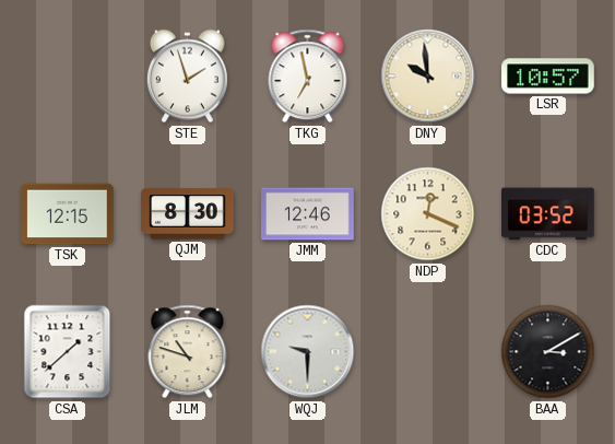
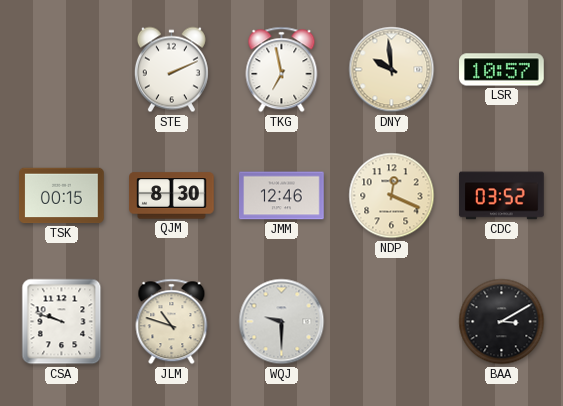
STE: 1:57 -> 2:11 (171, 70)
TSK: 12:15 -> 00:15 (62, 196)
CSA: 1:38 -> 9:48 (62, 322)
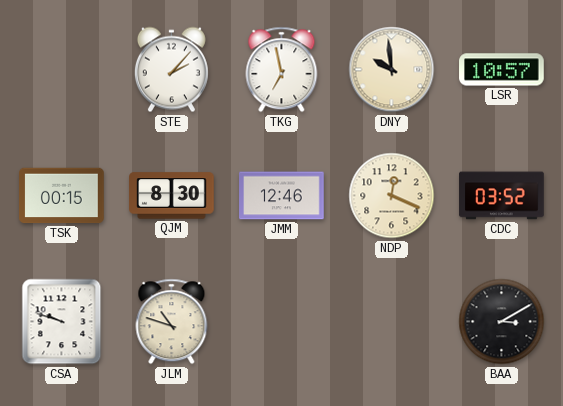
STE: 2:11 -> 2:07 (171, 70)
WQJ: 9:30 -> none (282, 322)
